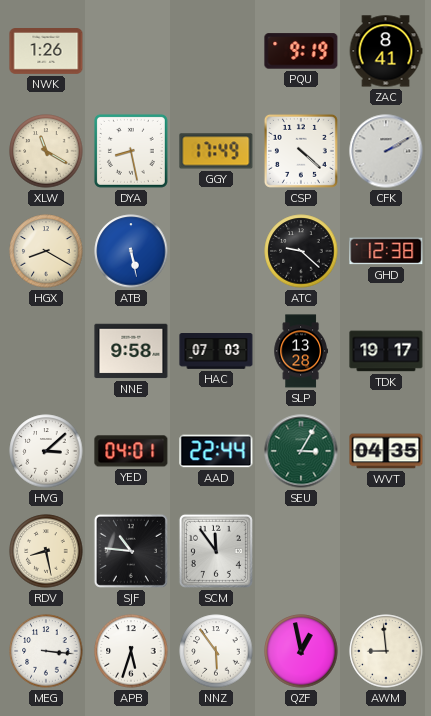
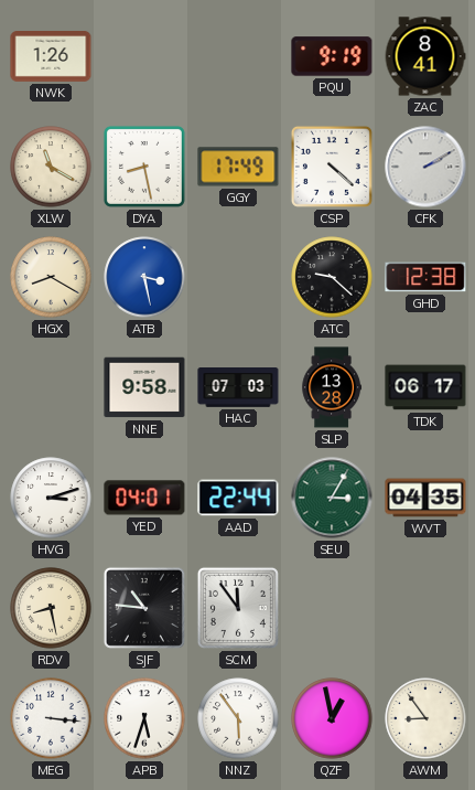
ATB: 5:28 -> 3:28 (144, 277)
TDK: 19:17 -> 06:17 (425, 387)
HVG: 3:08 -> 3:12 (51, 498)
AWM: 8:59 -> 8:54 (425, 718)
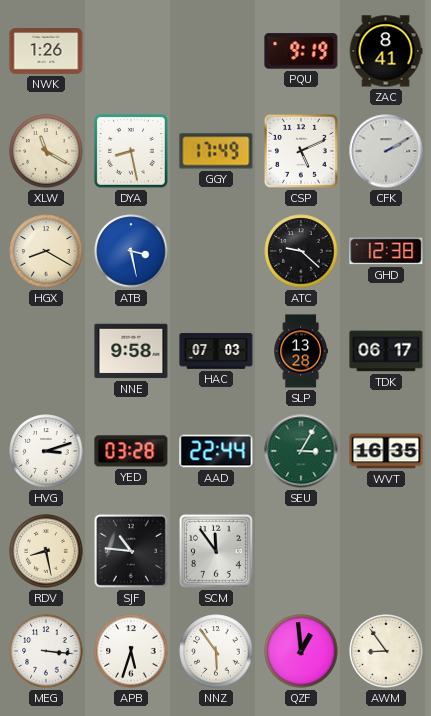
CSP: 4:22 -> 5:11 (301, 151)
YED: 04:01 -> 03:28 (131, 451)
WVT: 04:35 -> 16:35 (386, 451)
QZF: 12:58 -> 12:59 (301, 651)
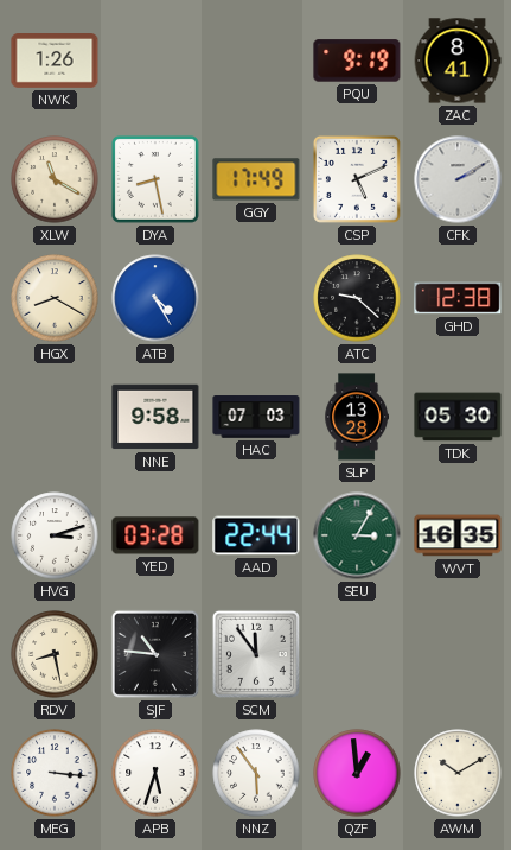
ATB: 3:28 -> 4:25 (155, 298)
TDK: 06:17 -> 05:30 (458, 417)
AWM: 8:54 -> 10:10 (458, 773)
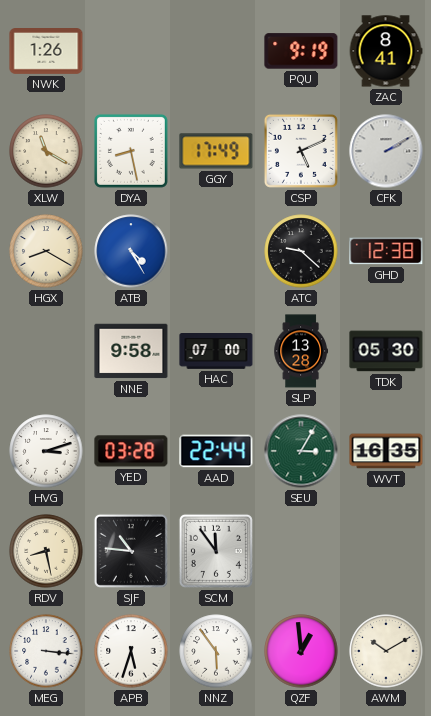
HAC: 07:03 -> 07:00 (216, 352)
